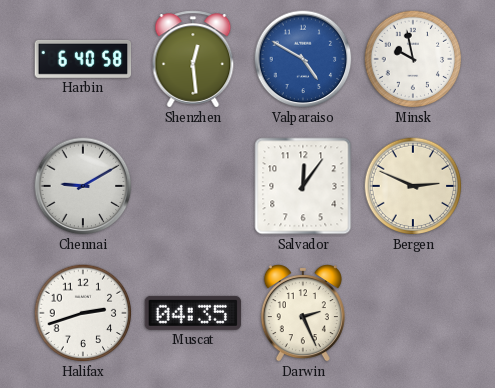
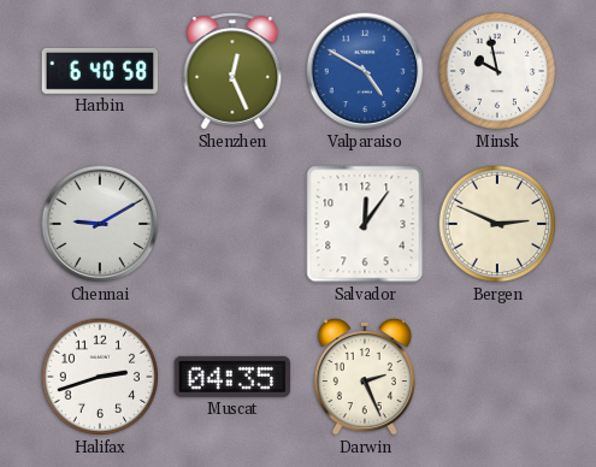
Shenzhen: 12:29 -> 12:26 (232, 71)
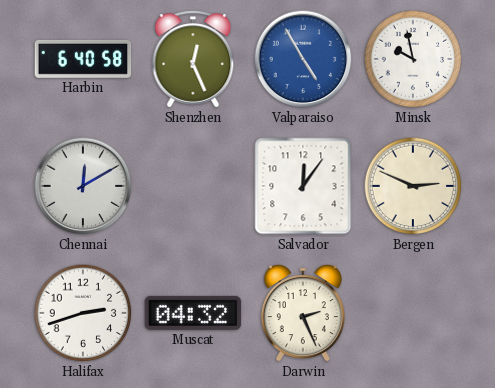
Valparaiso: 4:50 -> 4:55 (303, 59)
Chennai: 9:10 -> 12:10 (83, 186)
Muscat: 04:35 -> 04:32 (193, 313)
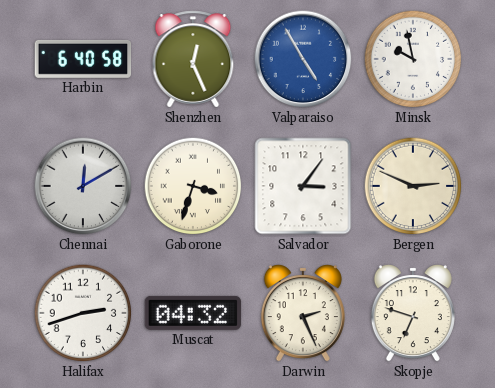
Gaborone: none -> 3:33 (193, 186)
Salvador: 12:06 -> 3:06 (303, 186)
Skopje: none -> 6:48 (413, 313)
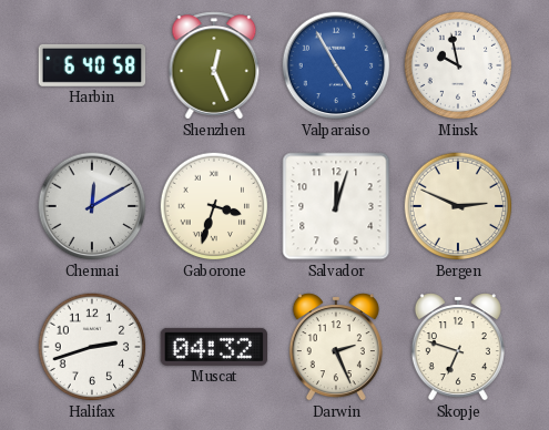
Salvador: 3:06 -> 12:03 (336, 206)
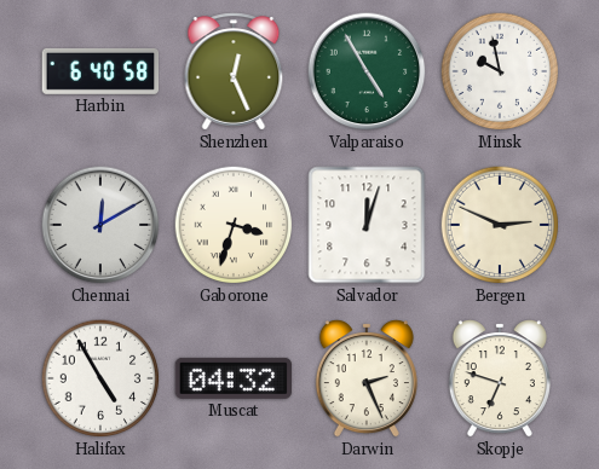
Valparaiso dial: blue -> green (367, 71)
Halifax: 2:42 -> 4:55 (100, 378)
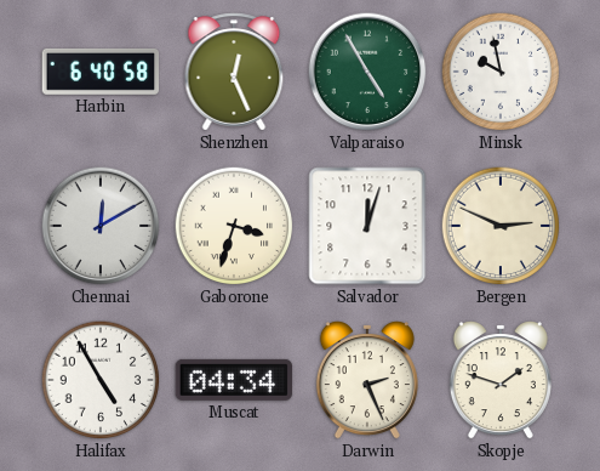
Muscat: 04:32 -> 04:34 (234, 380)
Skopje: 6:48 -> 1:48 (501, 380)
